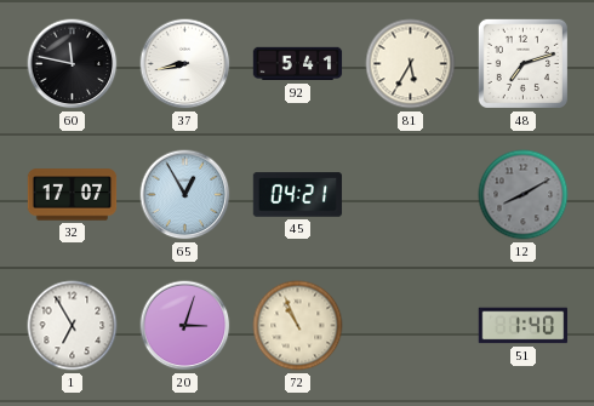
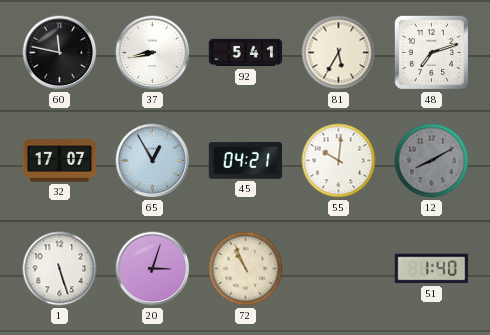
55: none -> 10:01 (339, 161)
1: 6:55 -> 5:27 (60, 269)
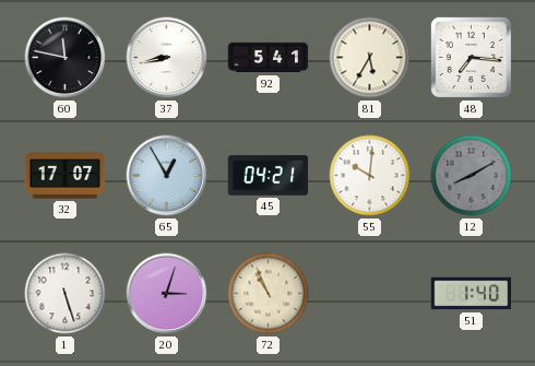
48: 7:12 -> 7:16 (471, 57)
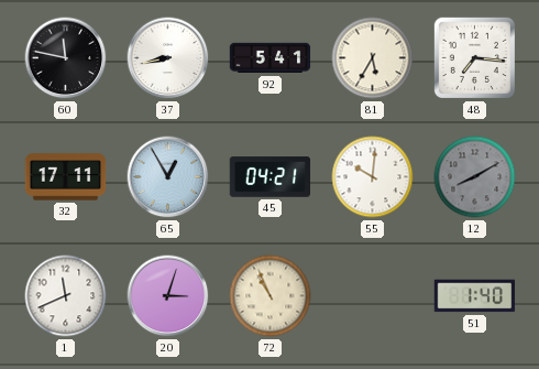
32: 17:07 -> 17:11 (66, 177)
1: 5:27 -> 11:41 (66, 296)
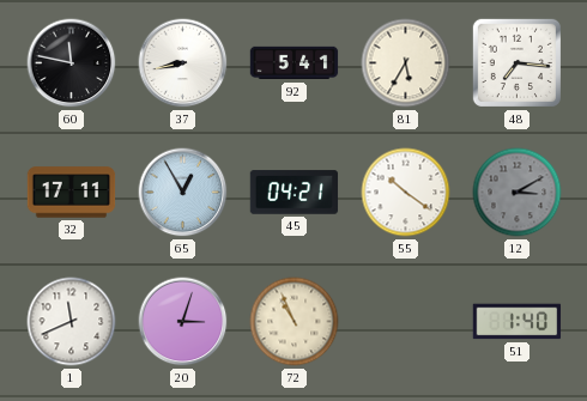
55: 10:01 -> 10:21 (406, 193)
12: 8:10 -> 3:10 (518, 193)
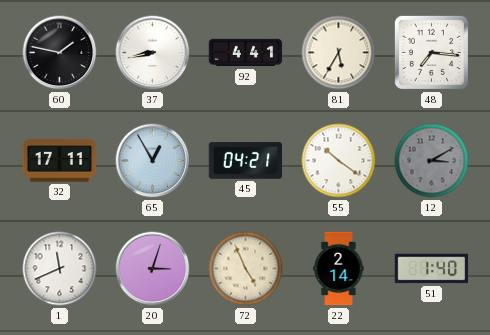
60: 11:47 -> 1:47 (60, 53)
92: 5:41 -> 4:41 (246, 53)
72: 10:56 -> 4:56 (246, 269)
22: none -> 2:14 (339, 269)
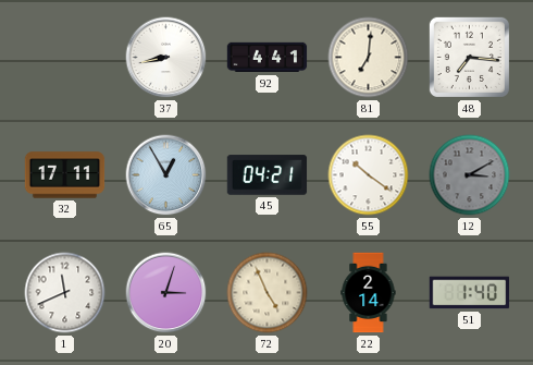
60: 1:47 -> none (60, 53)
81: 5:35 -> 7:01 (369, 58)
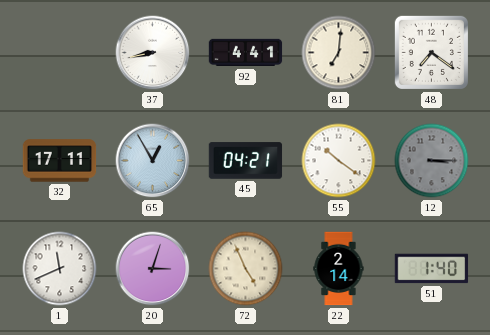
48: 7:16 -> 7:21 (431, 52)
12: 3:10 -> 3:15 (432, 161)
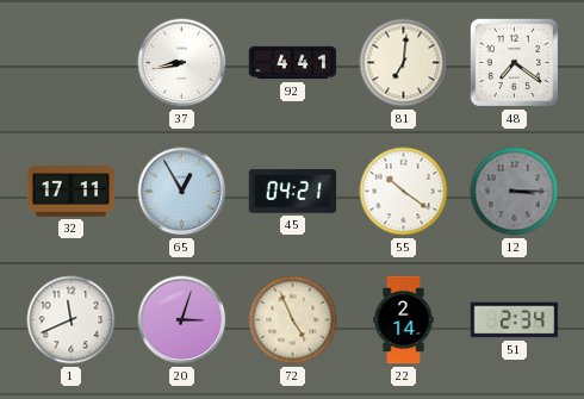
51: 1:40 -> 2:34 (515, 320)
